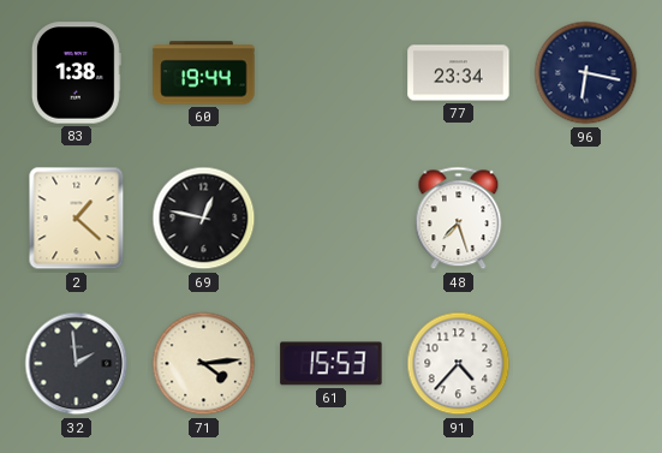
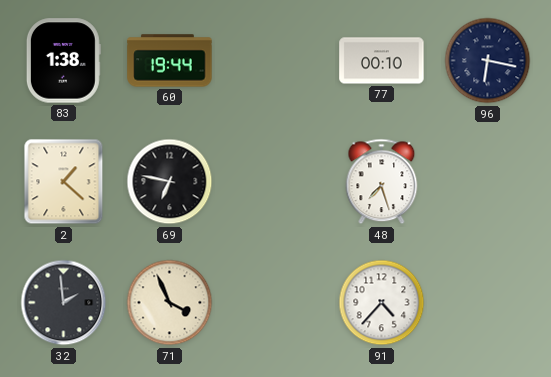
77: 23:34 -> 00:10 (382, 61)
69: 12:47 -> 6:47 (170, 182)
71: 4:14 -> 3:56 (170, 303)
61: 15:53 -> none (332, 364)
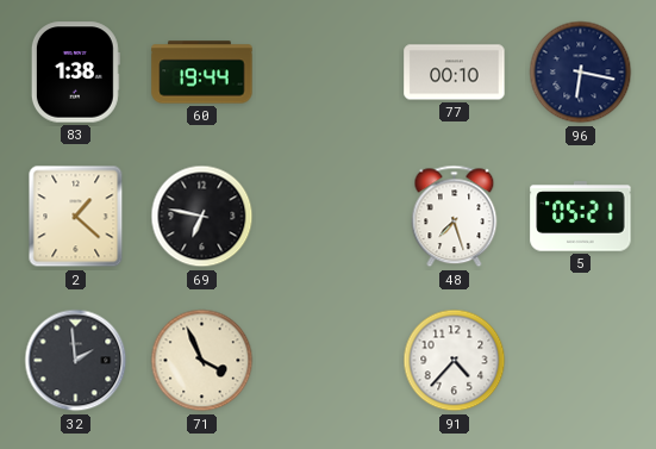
5: none -> 05:21 (581, 217)
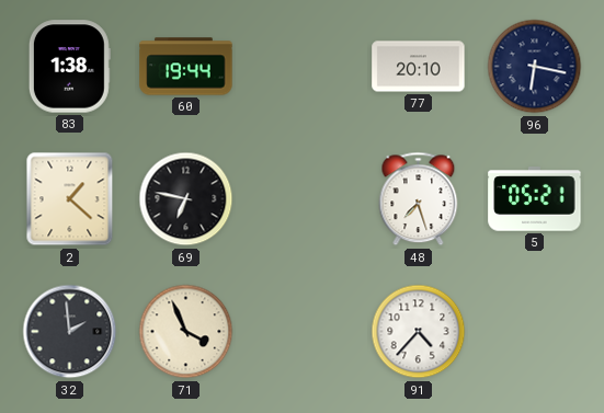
77: 00:10 -> 20:10 (419, 67)
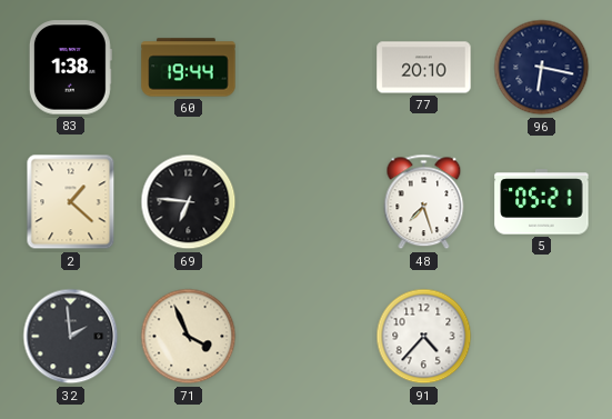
69: 6:47 -> 6:46 (189, 202)
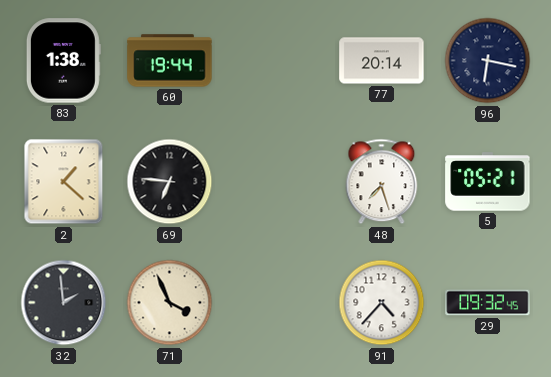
77: 20:10 -> 20:14 (382, 61)
29: none -> 09:32 (488, 303)
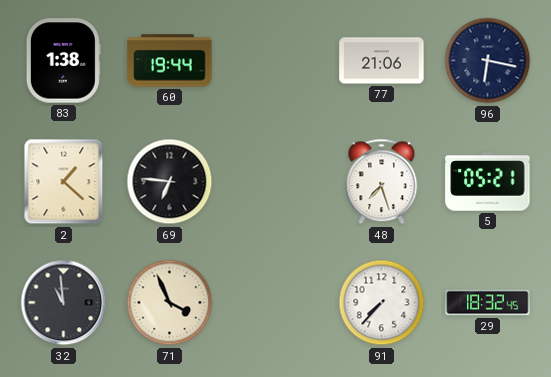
77: 20:14 -> 21:06 (382, 61)
32: 1:59 -> 10:59 (64, 303)
91: 4:37 -> 7:37 (382, 303)
29: 09:32 -> 18:32 (488, 303)
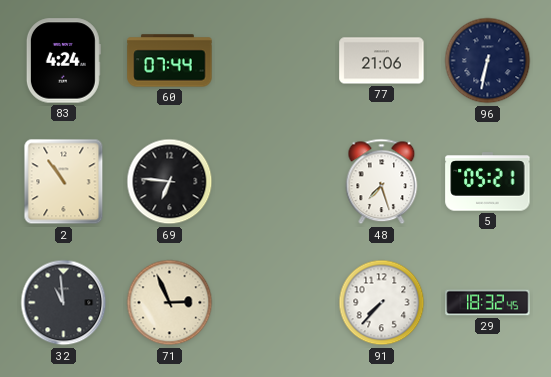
83: 1:38 -> 4:24 (63, 61)
60: 19:44 -> 07:44 (170, 61)
96: 6:17 -> 6:32 (488, 61)
2: 1:22 -> 10:54 (64, 182)
71: 3:56 -> 2:56 (170, 303)
